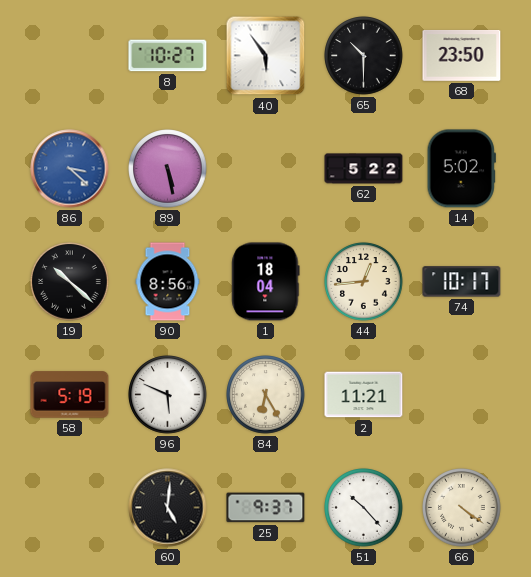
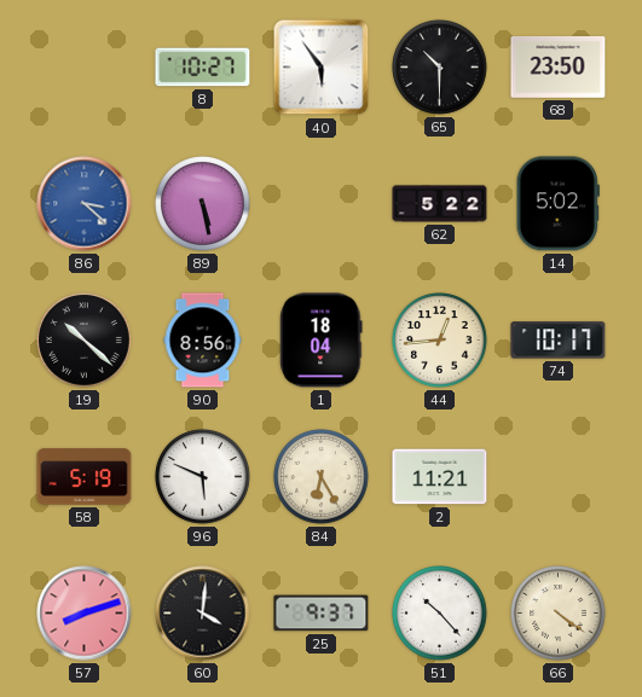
57: none -> 8:12 (85, 614)
60: 5:01 -> 4:01 (203, 614)
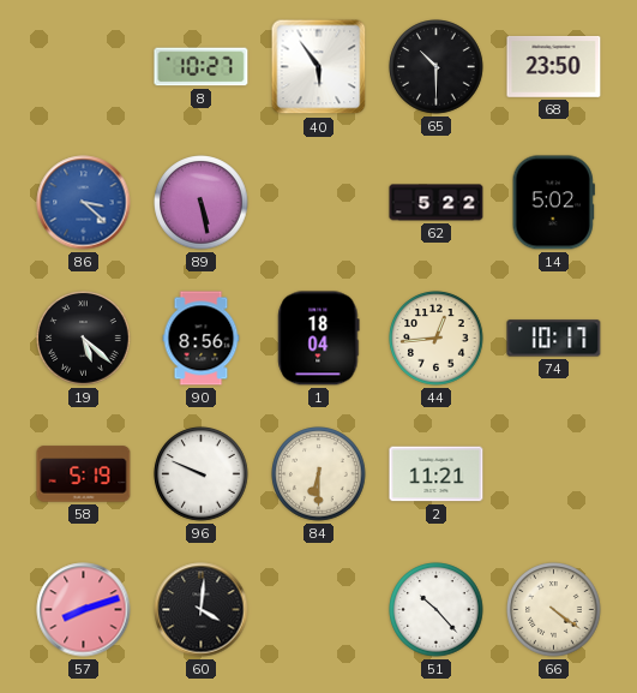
19: 10:22 -> 5:22 (84, 339)
96: 5:49 -> 9:49 (202, 474)
84: 6:25 -> 6:30 (319, 474)
25: 9:37 -> none (322, 614)
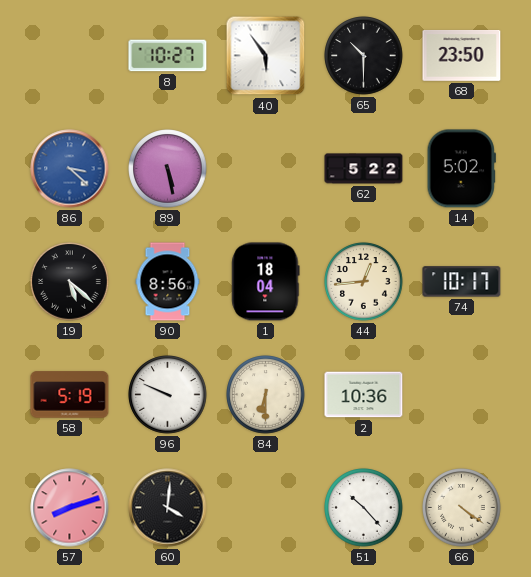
2: 11:21 -> 10:36 (364, 395)
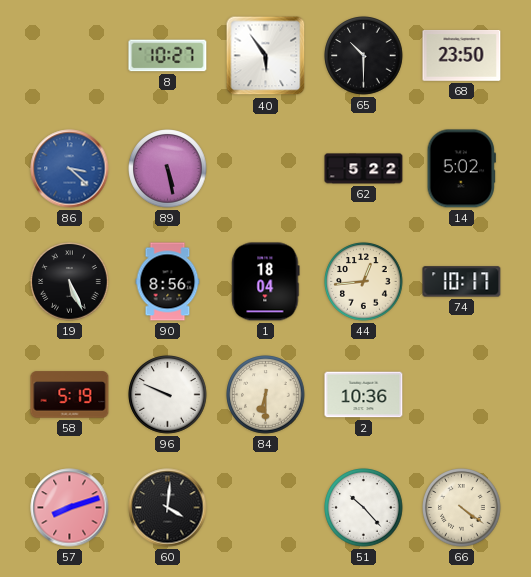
19: 5:22 -> 5:26 (70, 282)
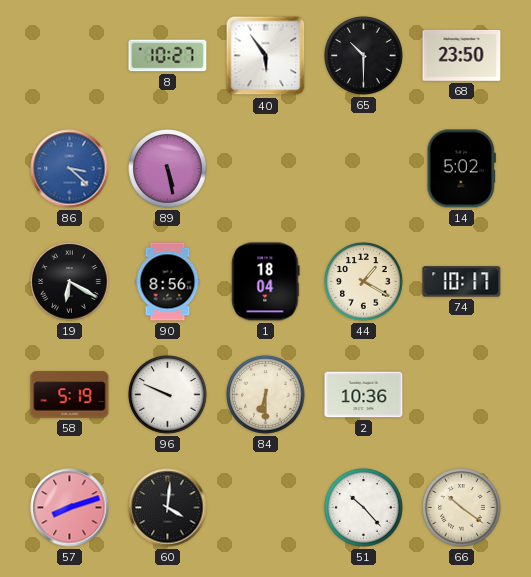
62: 5:22 -> none (364, 169)
19: 5:26 -> 6:20 (70, 282)
44: 12:44 -> 1:20 (364, 282)
66: 4:21 -> 10:21 (462, 508)
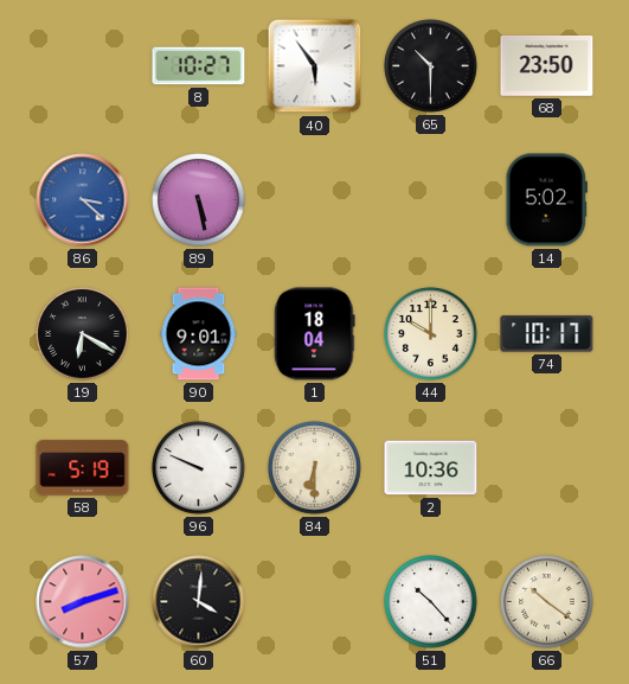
90: 8:56 -> 9:01 (199, 334)
44: 1:20 -> 10:00 (431, 334)
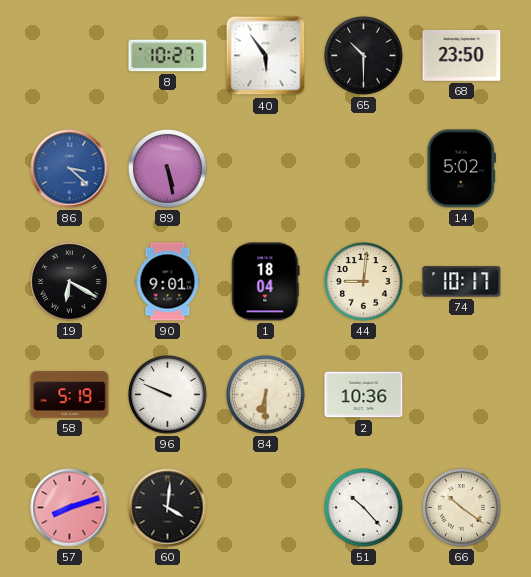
44: 10:00 -> 9:01 (364, 282)
